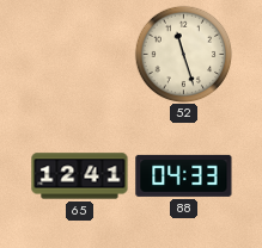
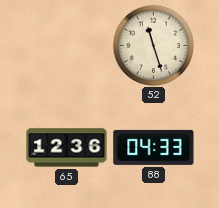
65: 12:41 -> 12:36 (67, 148)
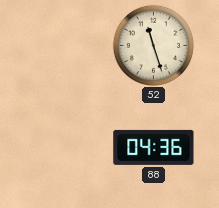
65: 12:36 -> none (67, 148)
88: 04:33 -> 04:36 (154, 147)
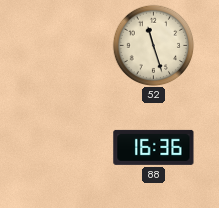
88: 04:36 -> 16:36 (154, 147)
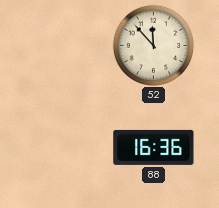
52: 11:27 -> 11:53 (153, 45)
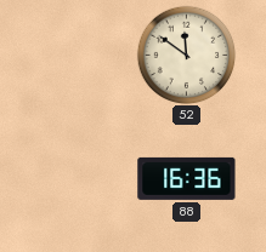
52: 11:53 -> 11:51 (186, 55)
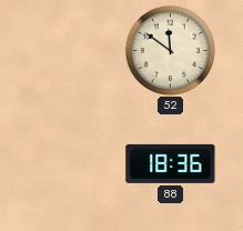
88: 16:36 -> 18:36 (171, 163)
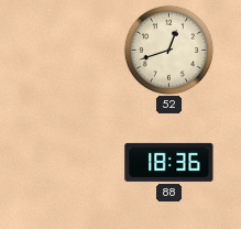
52: 11:51 -> 12:42 (168, 50)
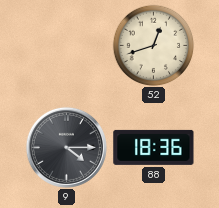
9: none -> 4:15 (66, 147)
